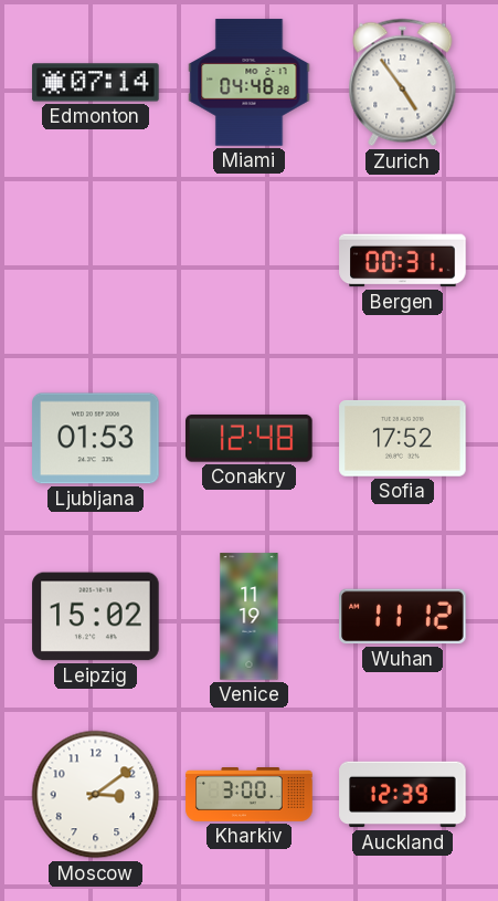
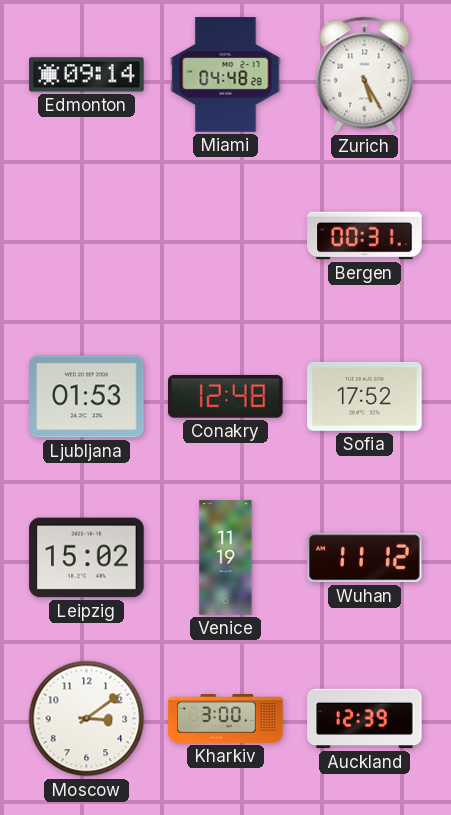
Edmonton: 07:14 -> 09:14 (87, 75)
Zurich: 4:54 -> 5:25 (365, 75)
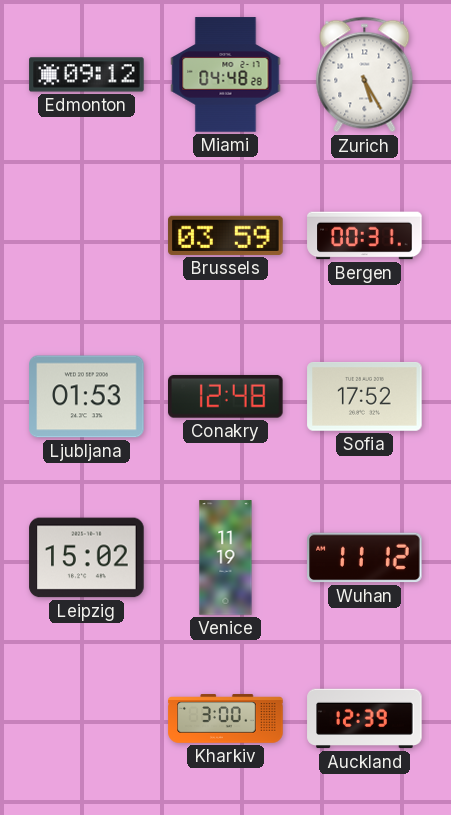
Edmonton: 09:14 -> 09:12 (87, 75)
Brussels: none -> 03:59 (226, 235)
Moscow: 3:09 -> none (87, 719)
